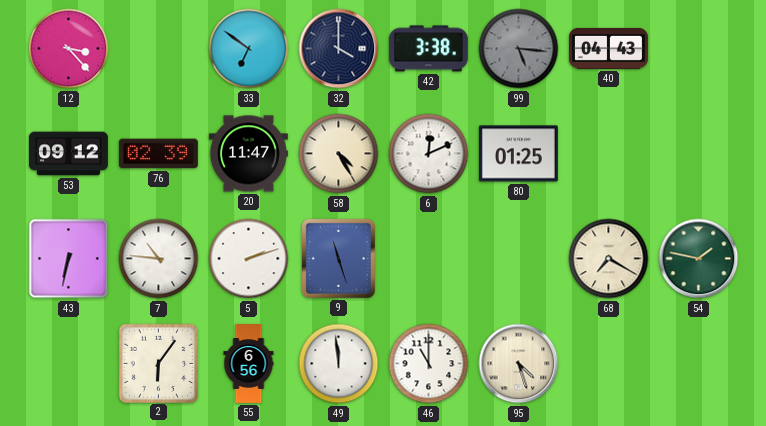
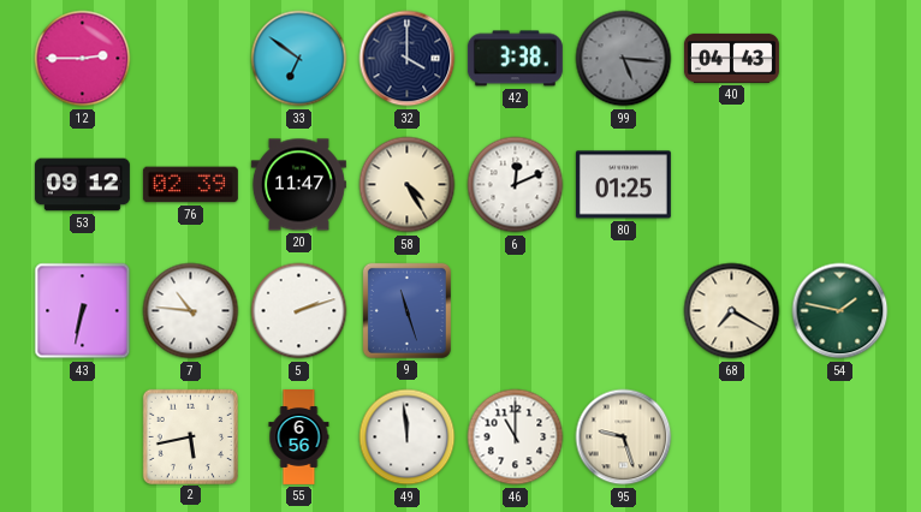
12: 3:23 -> 2:45 (83, 59)
2: 6:06 -> 5:43 (190, 436)
95: 4:27 -> 9:27 (624, 437)
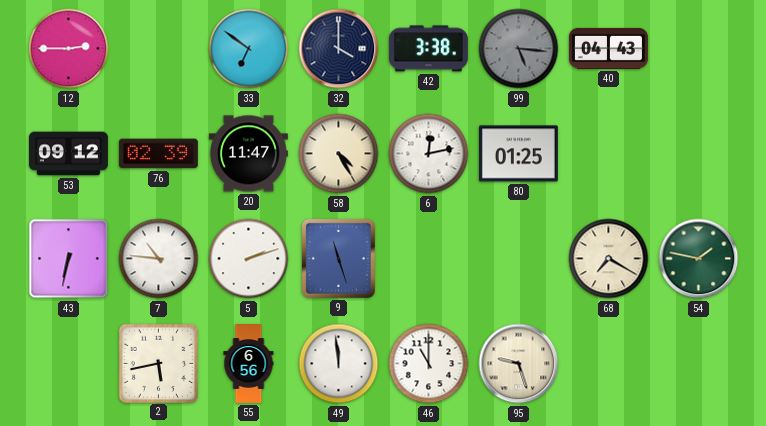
6: 12:11 -> 12:13 (429, 154)
